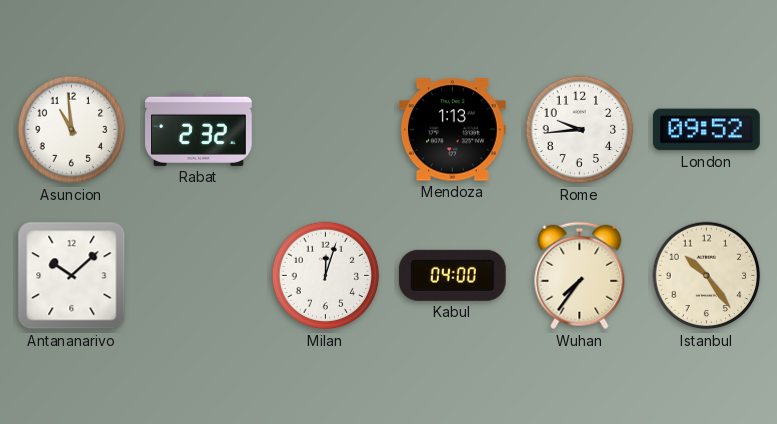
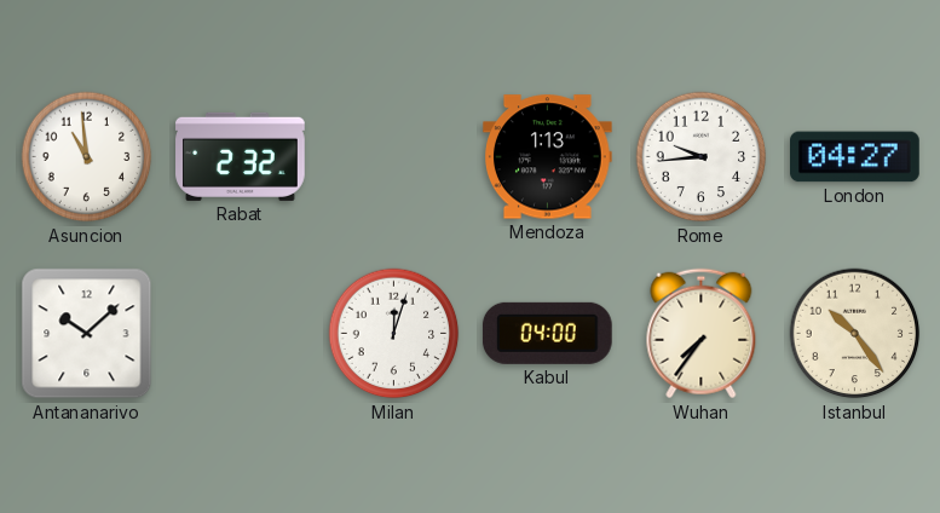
London: 09:52 -> 04:27 (855, 157)
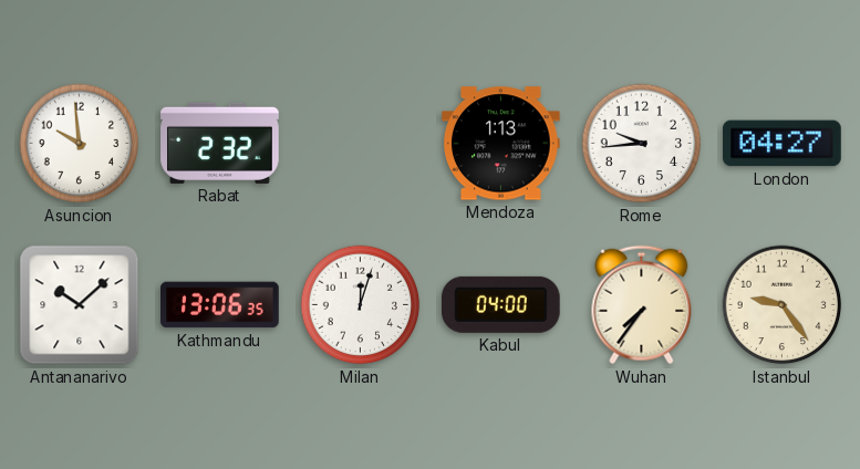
Asuncion: 10:59 -> 9:59 (80, 144)
Kathmandu: none -> 13:06 (220, 305)
Istanbul: 10:24 -> 9:24 (783, 305)
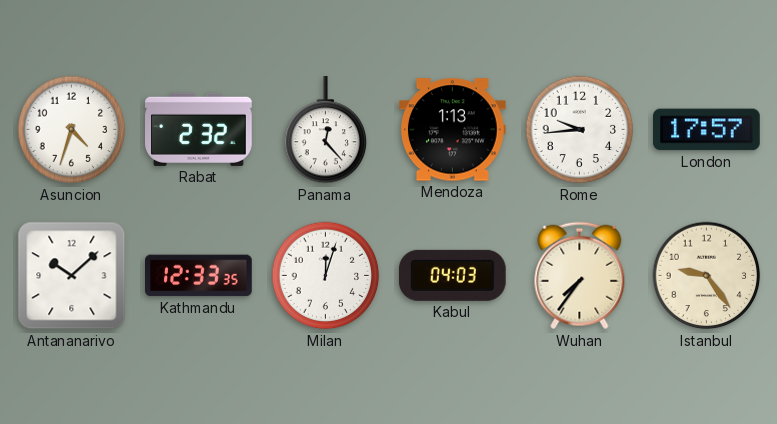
Asuncion: 9:59 -> 4:33 (72, 130)
Panama: none -> 12:23 (326, 130)
London: 04:27 -> 17:57 (707, 130)
Kathmandu: 13:06 -> 12:33 (199, 276)
Kabul: 04:00 -> 04:03 (452, 275)
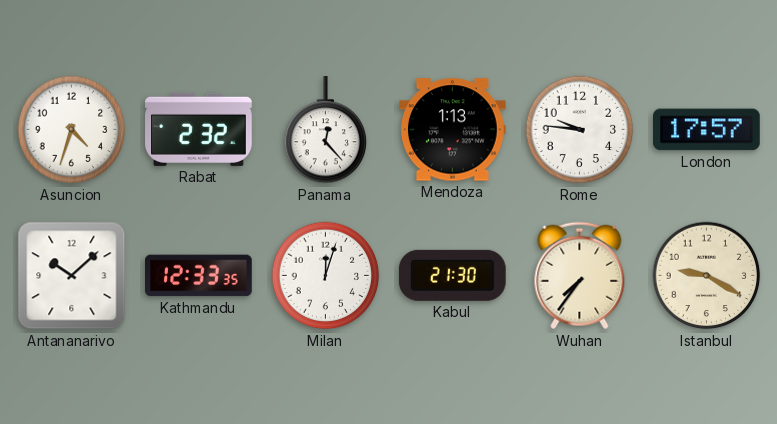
Rome: 9:44 -> 9:46 (580, 130)
Kabul: 04:03 -> 21:30 (452, 275)
Istanbul: 9:24 -> 9:20 (707, 276)
